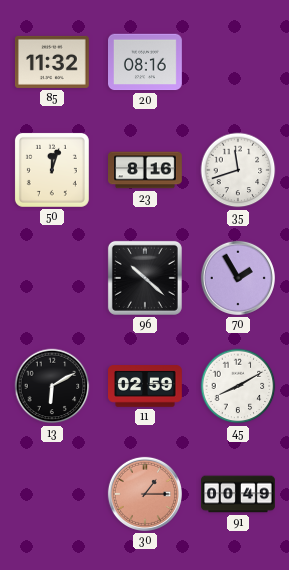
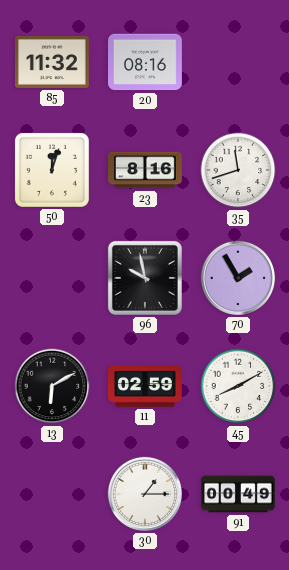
96: 10:22 -> 9:58 (145, 278)
30 dial: salmon -> white (145, 494)
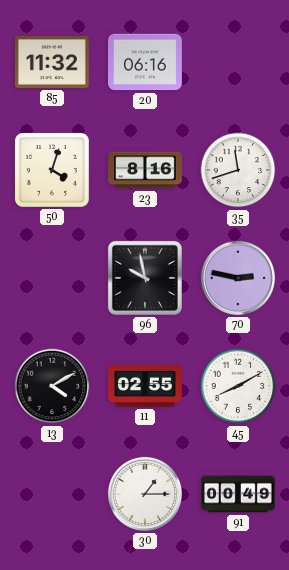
20: 08:16 -> 06:16 (146, 62)
50: 12:03 -> 4:03 (52, 170)
70: 1:55 -> 2:47 (238, 278)
13: 6:10 -> 4:10 (52, 386)
11: 02:59 -> 02:55 (146, 386)
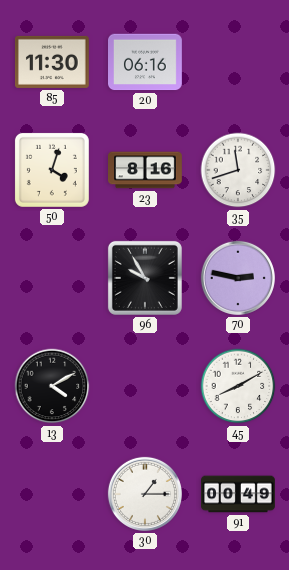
85: 11:32 -> 11:30 (52, 62)
96: 9:58 -> 9:55 (145, 278)
11: 02:55 -> none (146, 386)
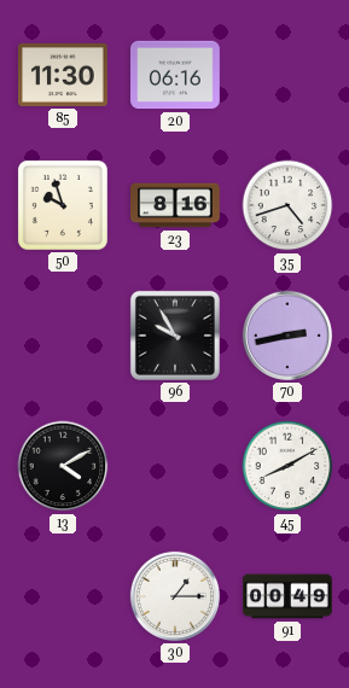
50: 4:03 -> 9:57 (63, 205)
35: 11:42 -> 4:42 (287, 205)
70: 2:47 -> 2:43 (287, 336)
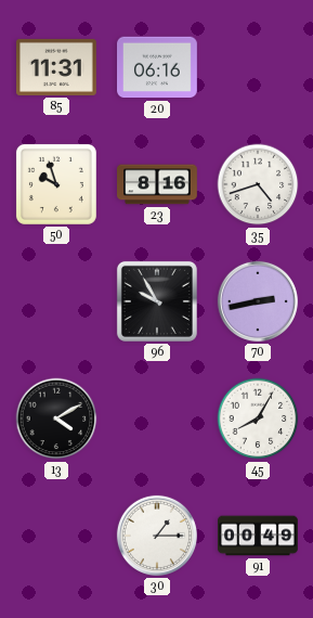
85: 11:30 -> 11:31 (56, 67)
45: 8:10 -> 8:05 (258, 419)
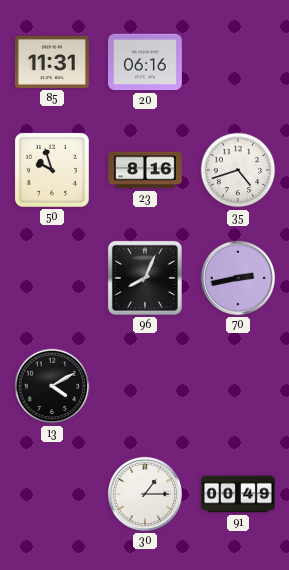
96: 9:55 -> 8:04 (145, 278)
45: 8:05 -> none (258, 419)
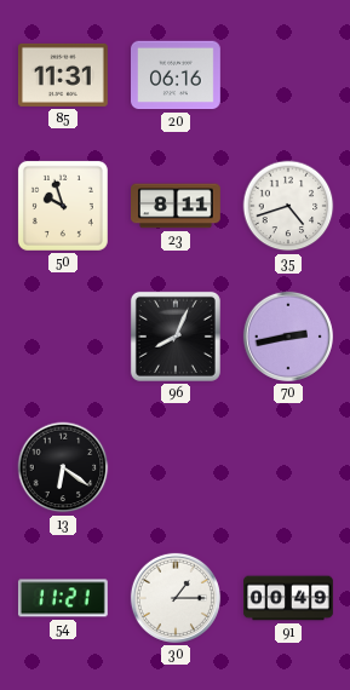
23: 8:16 -> 8:11 (177, 206)
13: 4:10 -> 6:21 (63, 467)
54: none -> 11:21 (63, 598)
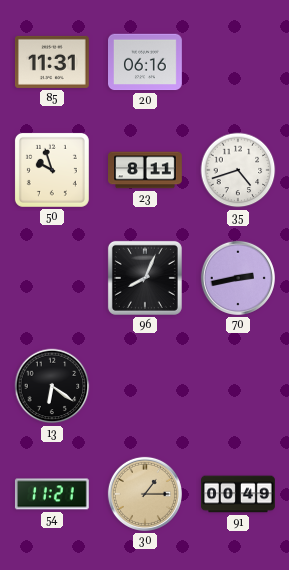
30 dial: white -> champagne (145, 494)
